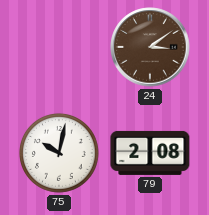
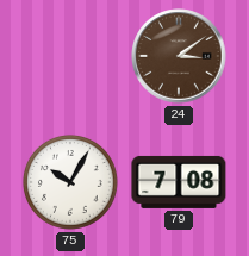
75: 10:02 -> 10:05 (70, 182)
79: 2:08 -> 7:08 (179, 182)
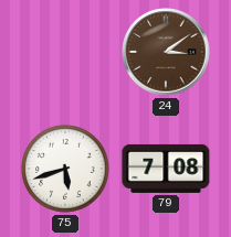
75: 10:05 -> 5:42 (65, 169)
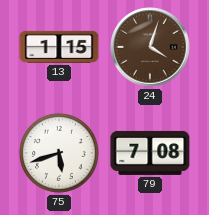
13: none -> 1:15 (59, 47)
24: 3:09 -> 4:03 (150, 47)
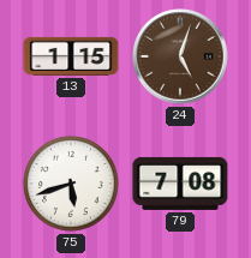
24: 4:03 -> 5:03 (180, 56)
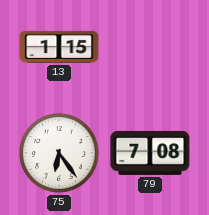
24: 5:03 -> none (180, 56)
75: 5:42 -> 6:24 (59, 153)
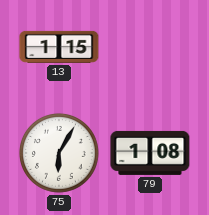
75: 6:24 -> 6:05 (59, 153)
79: 7:08 -> 1:08 (150, 153)
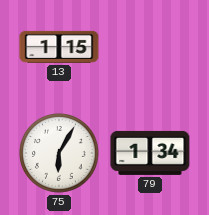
79: 1:08 -> 1:34 (150, 153)
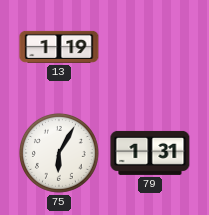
13: 1:15 -> 1:19 (59, 47)
79: 1:34 -> 1:31 (150, 153)
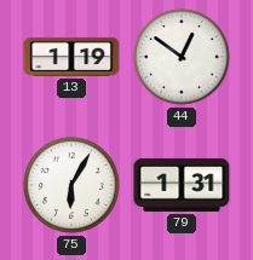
44: none -> 12:51 (182, 57)
